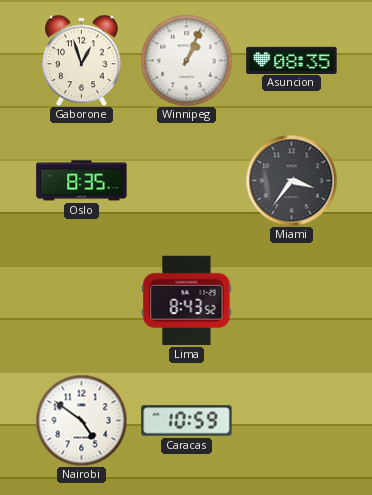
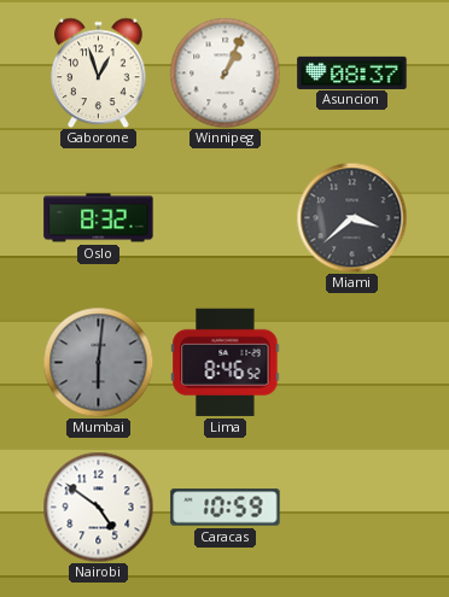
Asuncion: 08:35 -> 08:37 (352, 72)
Oslo: 8:35 -> 8:32 (99, 218)
Miami: 3:36 -> 3:38 (351, 217)
Mumbai: none -> 6:01 (98, 362)
Lima: 8:43 -> 8:46 (226, 362)
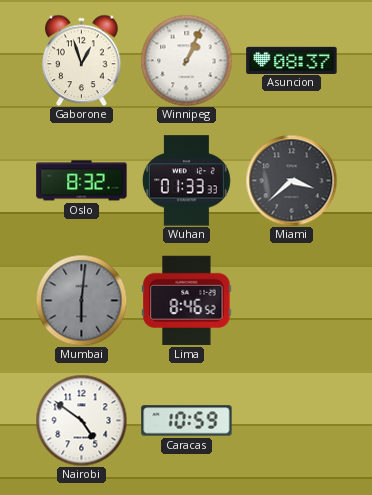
Wuhan: none -> 01:33 (186, 181)
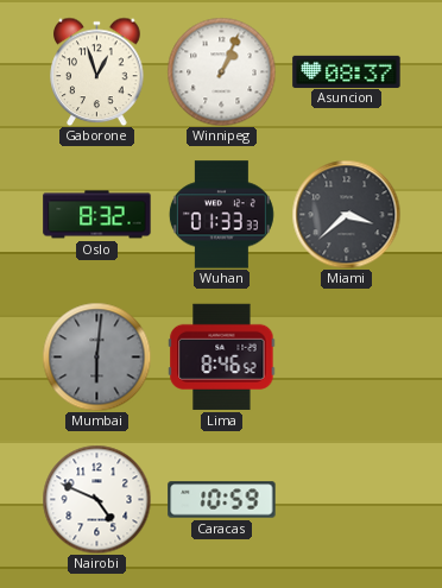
Nairobi: 4:51 -> 4:49 (96, 499)
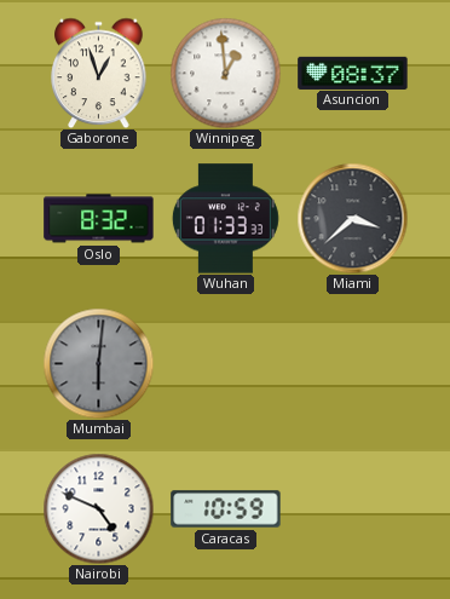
Winnipeg: 1:04 -> 12:59 (225, 73)
Lima: 8:46 -> none (222, 356)
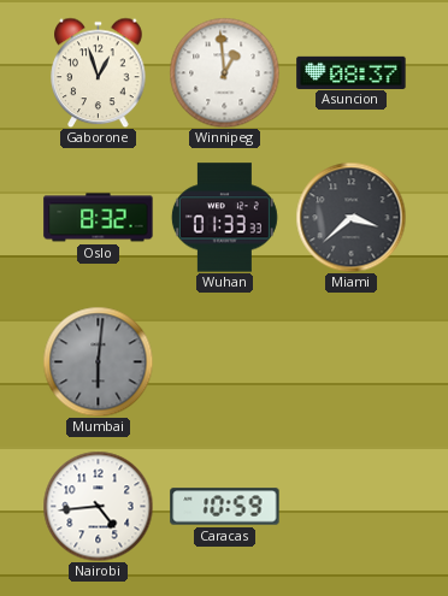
Nairobi: 4:49 -> 4:44 (98, 506)
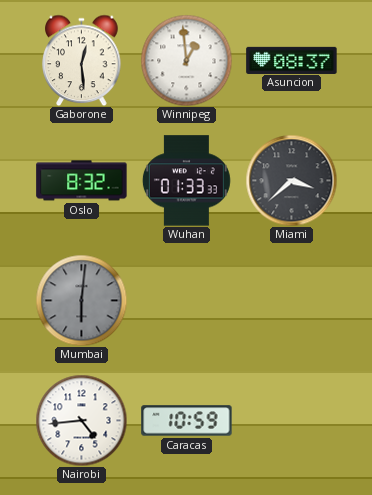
Gaborone: 12:57 -> 12:29 (82, 60)
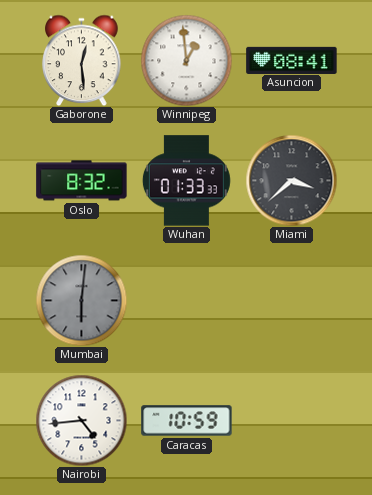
Asuncion: 08:37 -> 08:41 (292, 60)
